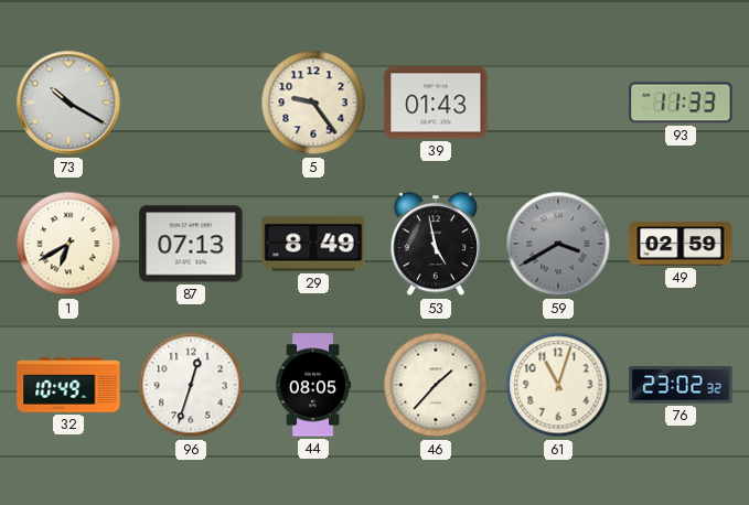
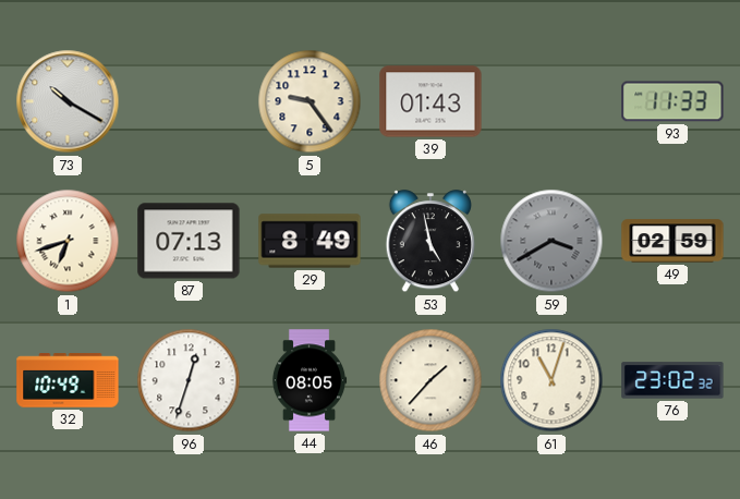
1: 6:40 -> 6:42 (68, 241)
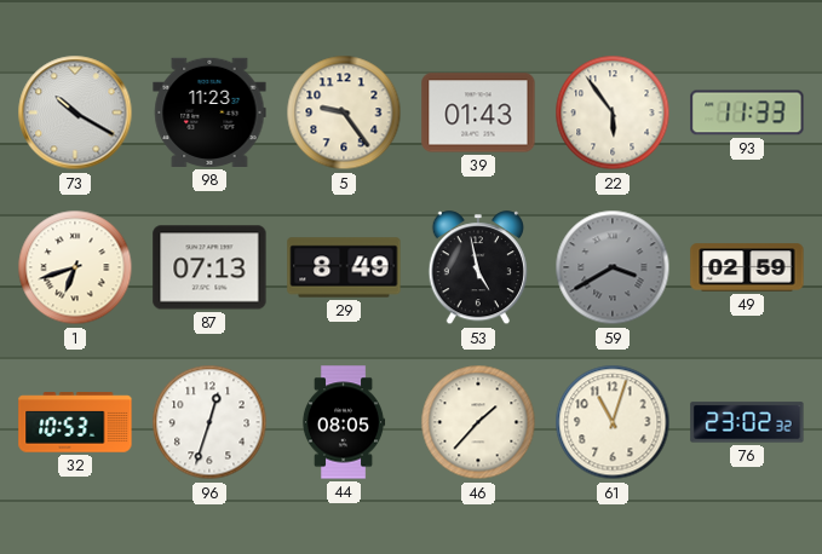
98: none -> 11:23 (209, 112)
22: none -> 5:54 (613, 112)
32: 10:49 -> 10:53 (75, 422)
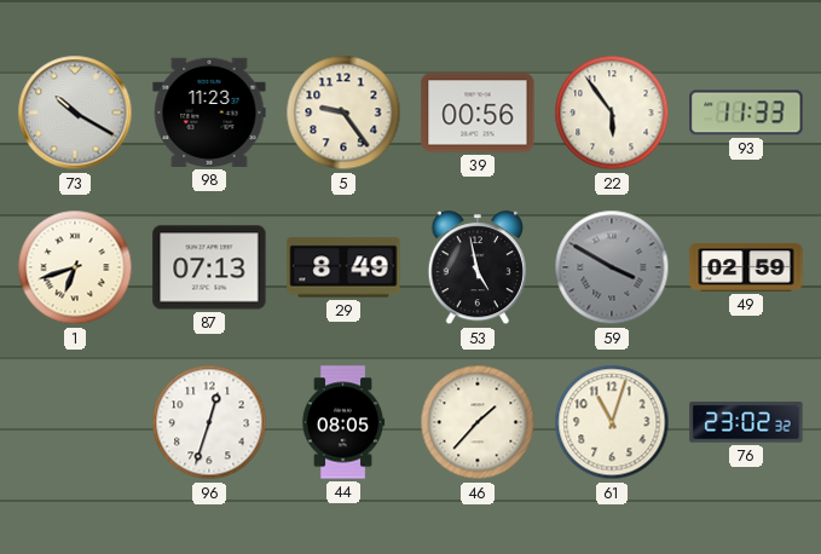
39: 01:43 -> 00:56 (478, 112)
59: 3:40 -> 3:50 (612, 267)
32: 10:53 -> none (75, 422)
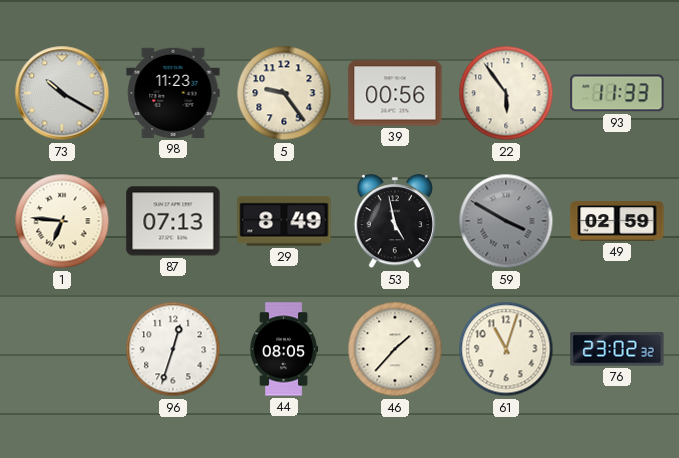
1: 6:42 -> 6:46 (62, 221)
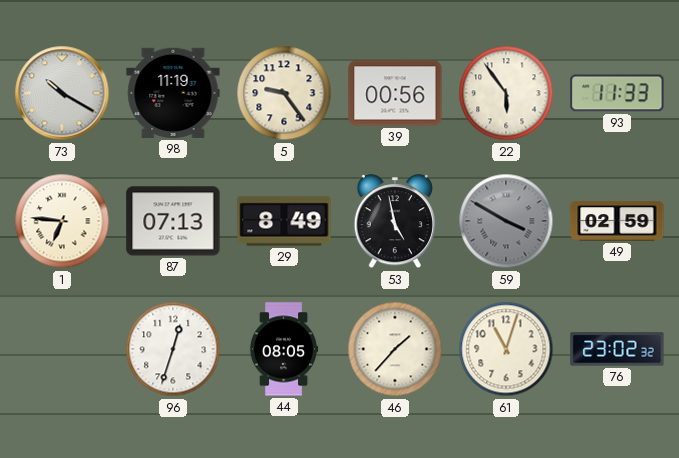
98: 11:23 -> 11:19 (173, 93)
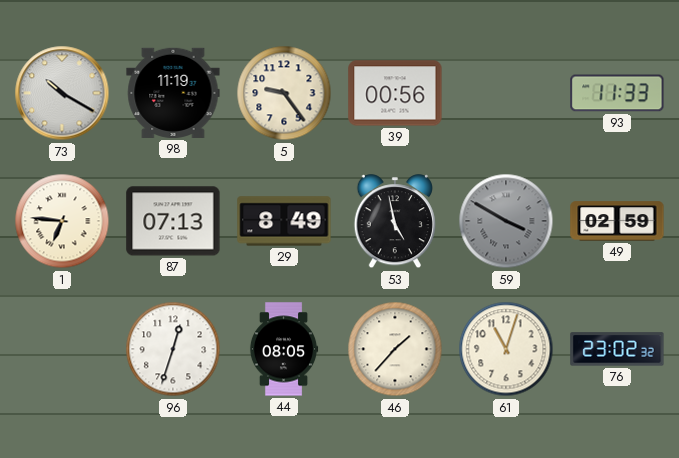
22: 5:54 -> none (506, 93)
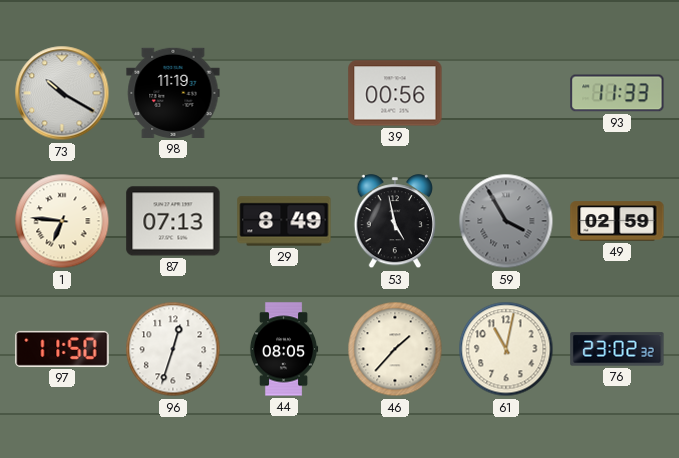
5: 9:24 -> none (284, 93)
59: 3:50 -> 3:55 (506, 221)
97: none -> 11:50 (62, 349)
61: 11:03 -> 11:02 (506, 349)
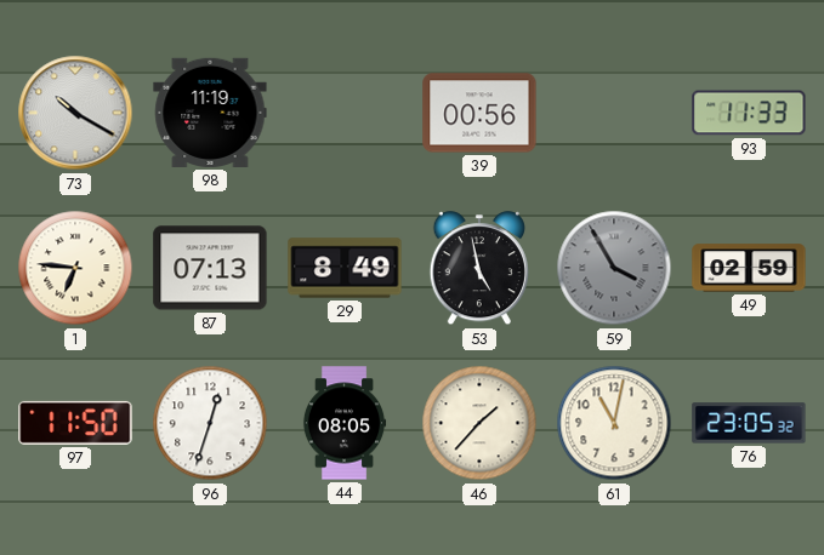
76: 23:02 -> 23:05 (749, 423)
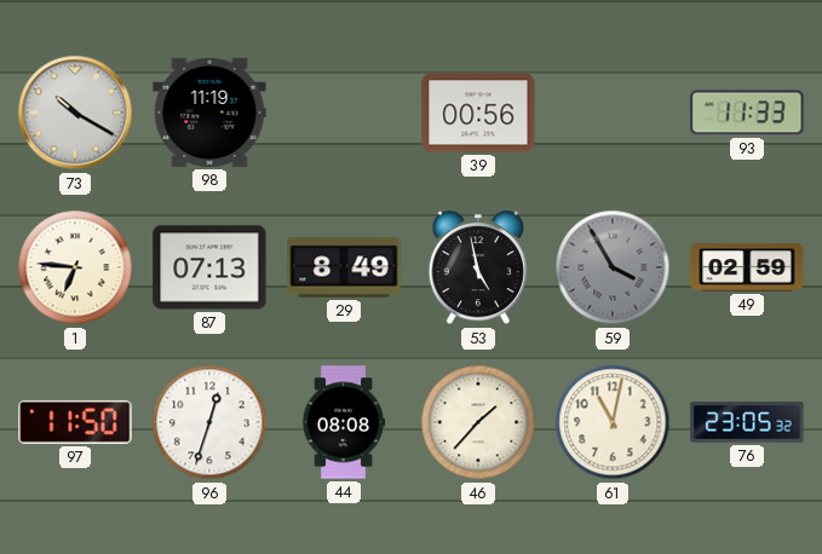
44: 08:05 -> 08:08 (344, 422)
